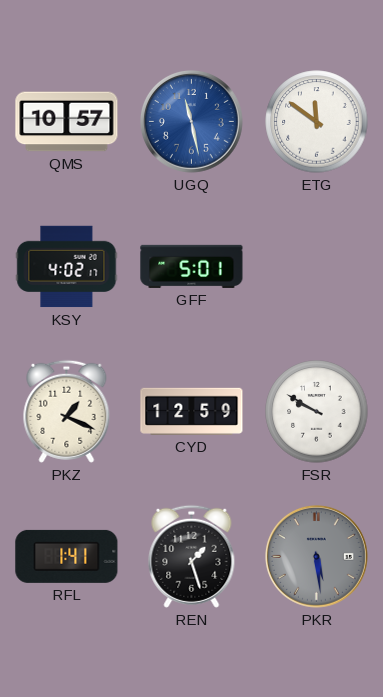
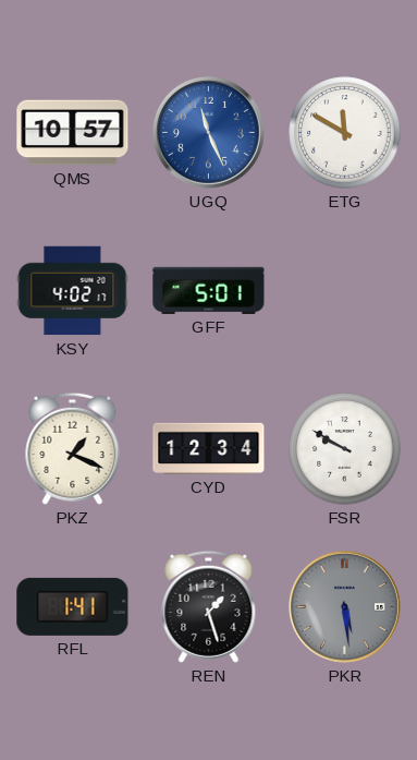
UGQ: 11:28 -> 11:26 (209, 133)
ETG: 11:51 -> 11:50 (345, 133)
CYD: 12:59 -> 12:34 (209, 448)
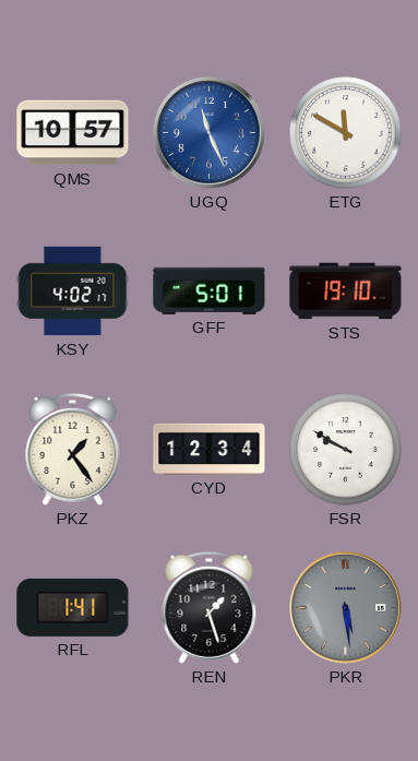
STS: none -> 19:10 (346, 292)
PKZ: 1:19 -> 1:24 (73, 449)
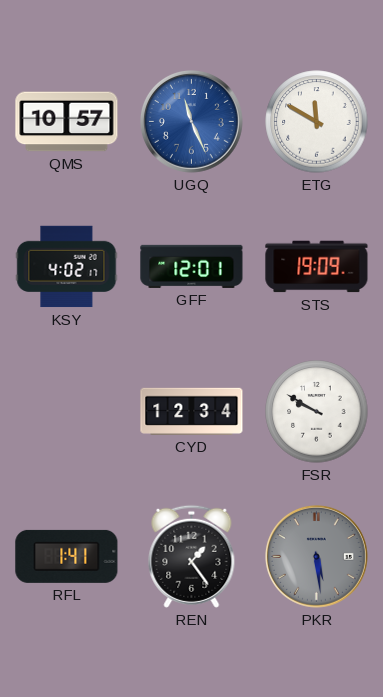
GFF: 5:01 -> 12:01 (192, 266)
STS: 19:10 -> 19:09 (317, 267)
PKZ: 1:24 -> none (73, 449)
REN: 1:27 -> 1:24 (192, 556)
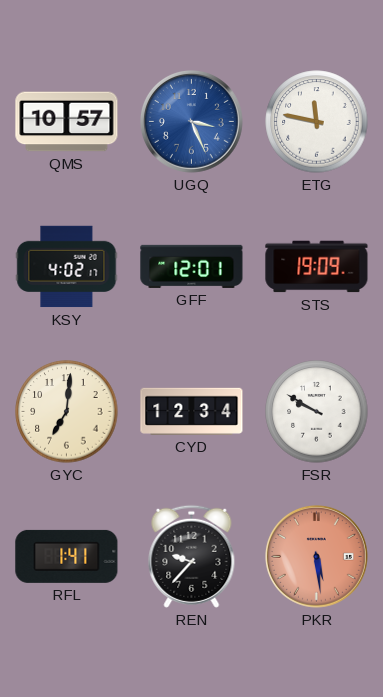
UGQ: 11:26 -> 3:26 (192, 122)
ETG: 11:50 -> 11:47 (317, 122)
GYC: none -> 7:01 (67, 412)
REN: 1:24 -> 9:37 (192, 556)
PKR dial: grey -> salmon (317, 557)
